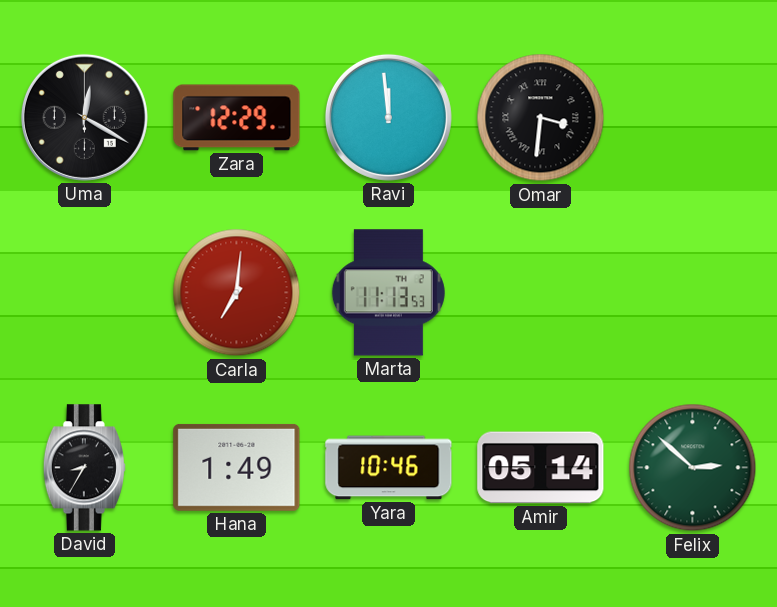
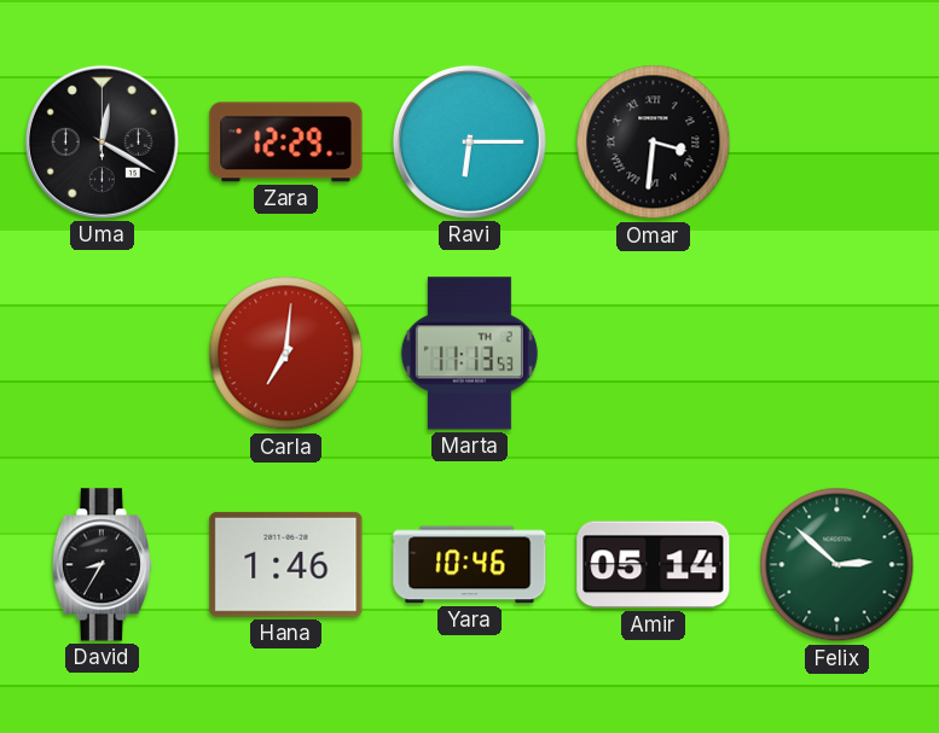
Ravi: 11:59 -> 6:15 (469, 141)
Hana: 1:49 -> 1:46 (286, 564)
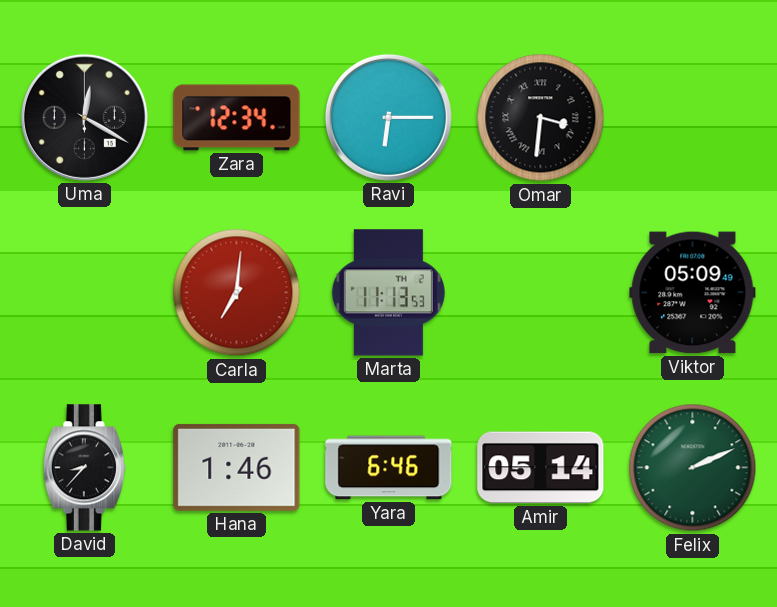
Zara: 12:29 -> 12:34 (237, 118)
Viktor: none -> 05:09 (693, 293)
David: 8:35 -> 8:37 (84, 468)
Yara: 10:46 -> 6:46 (389, 468)
Felix: 2:52 -> 2:11 (693, 468)
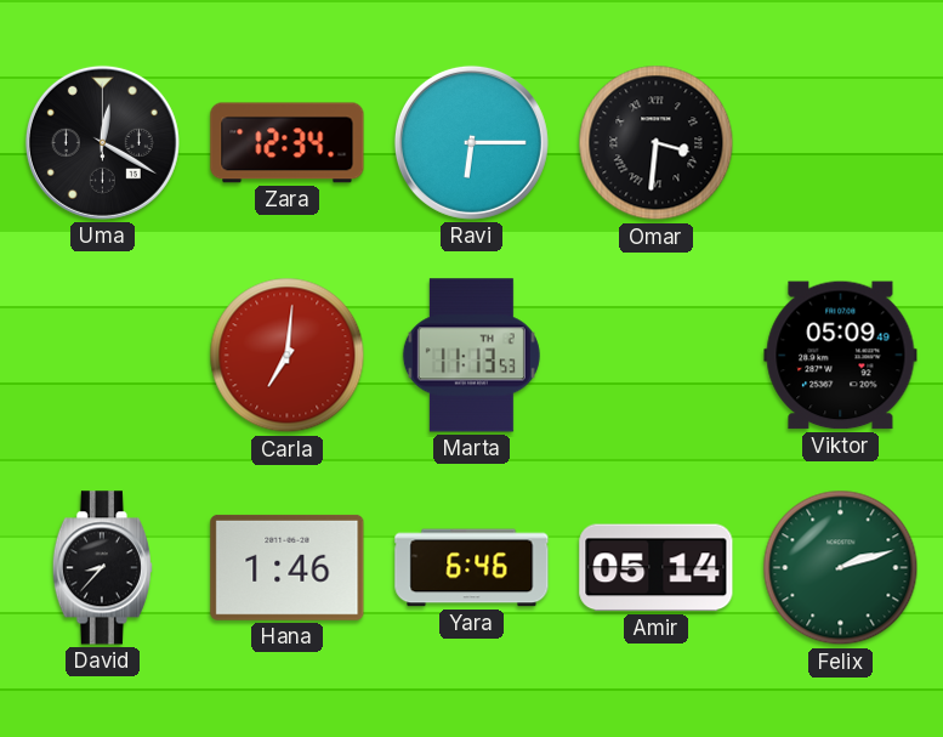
Felix: 2:11 -> 2:12 (841, 568)
